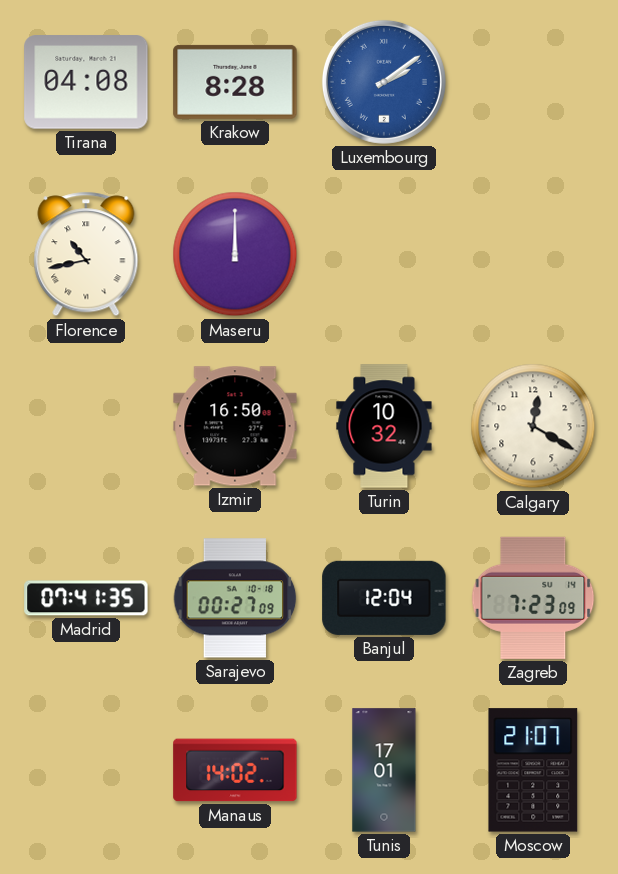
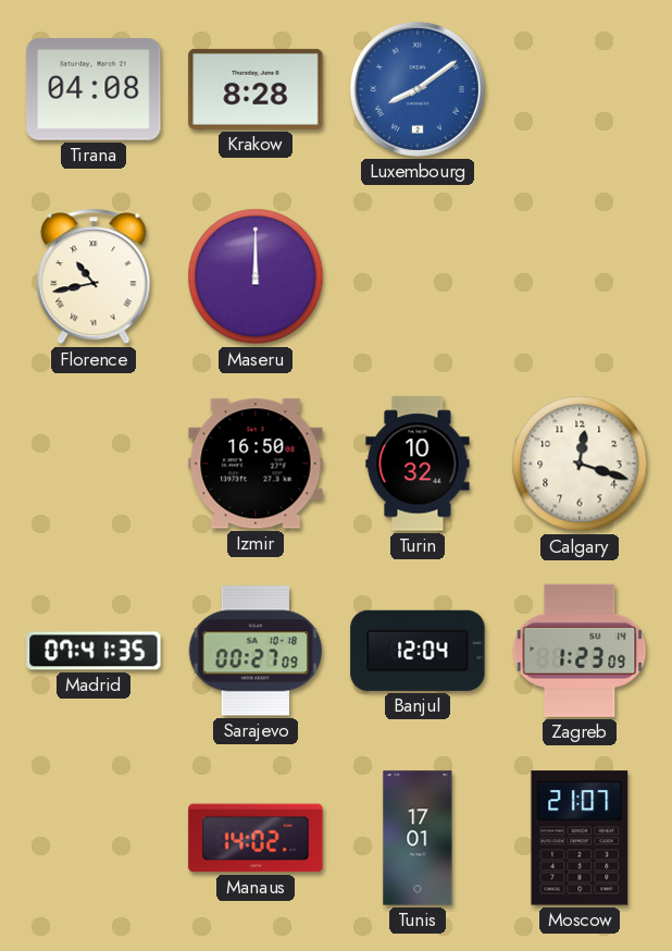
Luxembourg: 2:09 -> 8:09 (418, 89)
Calgary: 12:20 -> 12:18 (580, 464)
Zagreb: 7:23 -> 1:23 (580, 651)
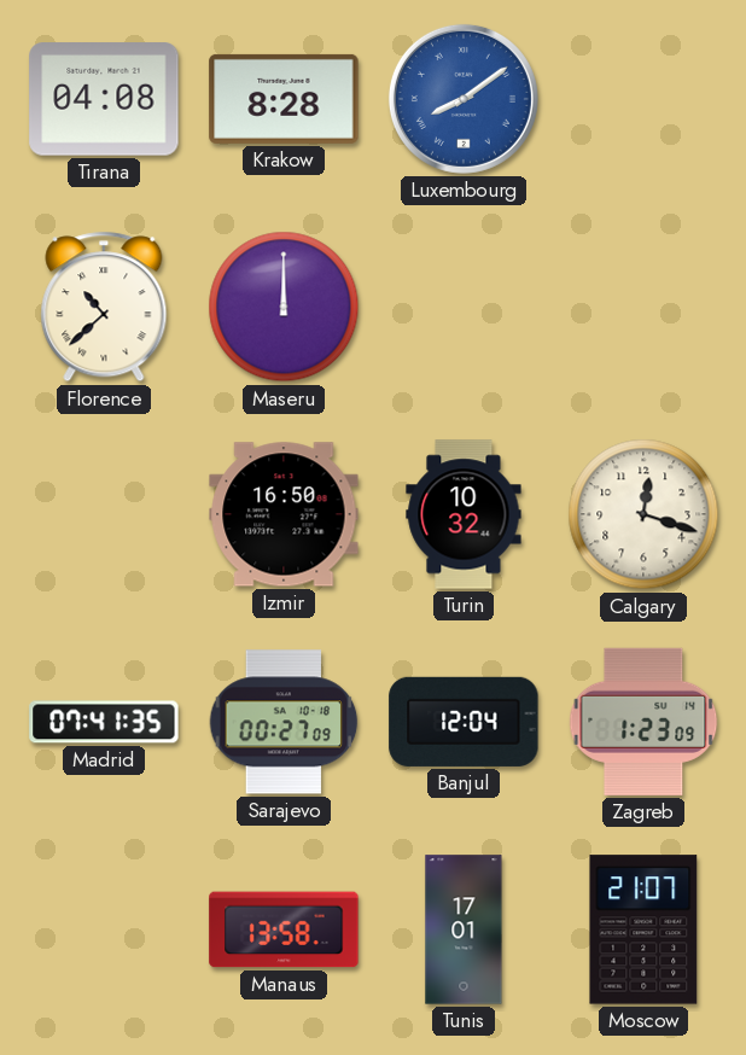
Florence: 10:43 -> 10:38 (104, 307)
Manaus: 14:02 -> 13:58 (284, 929)
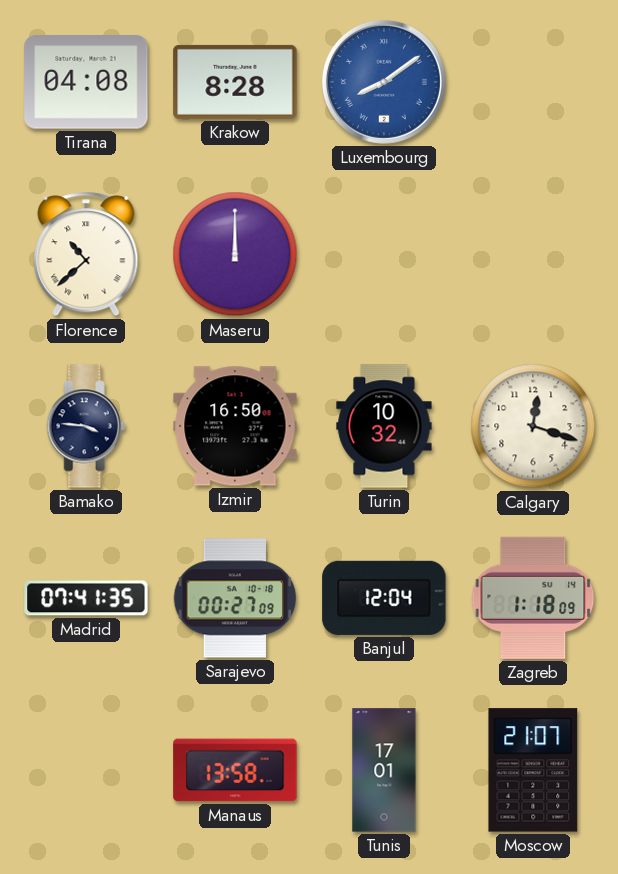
Bamako: none -> 3:46 (86, 426)
Zagreb: 1:23 -> 1:18 (533, 598)
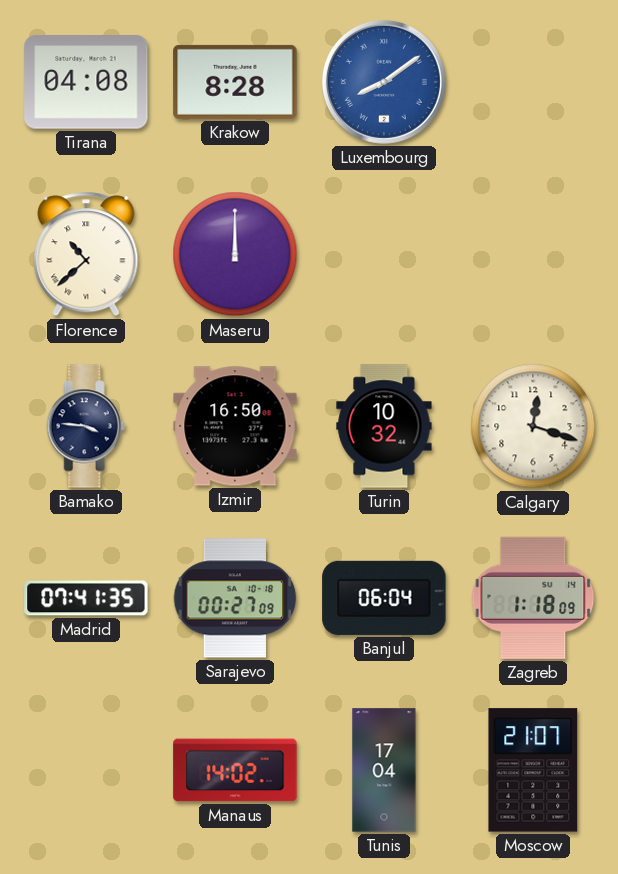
Banjul: 12:04 -> 06:04 (384, 598)
Manaus: 13:58 -> 14:02 (235, 770)
Tunis: 17:01 -> 17:04 (384, 770)
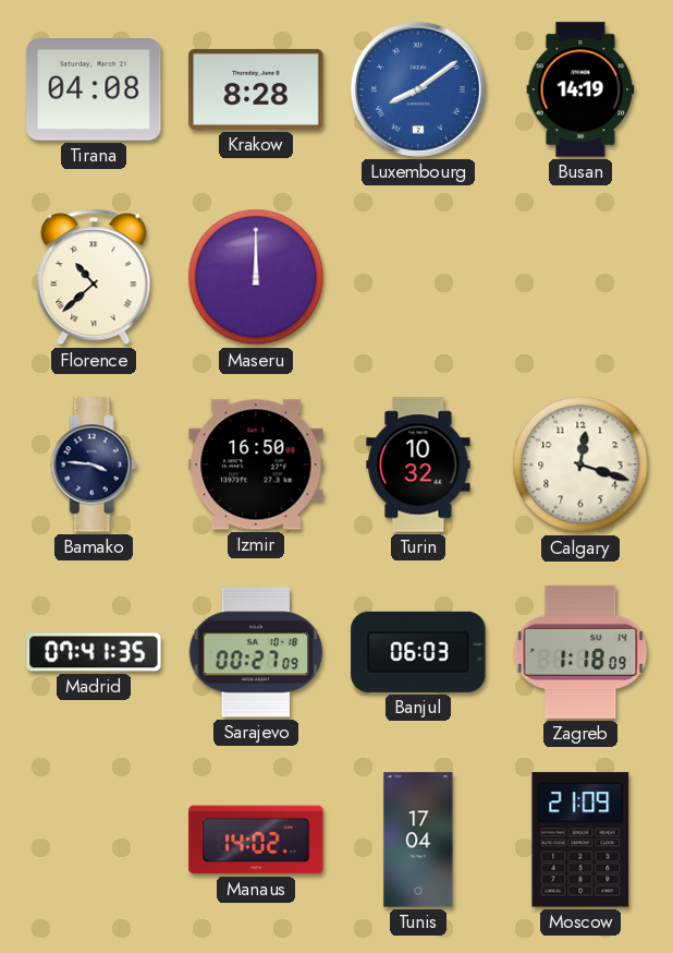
Busan: none -> 14:19 (580, 89)
Banjul: 06:04 -> 06:03 (418, 652)
Moscow: 21:07 -> 21:09 (580, 840)
